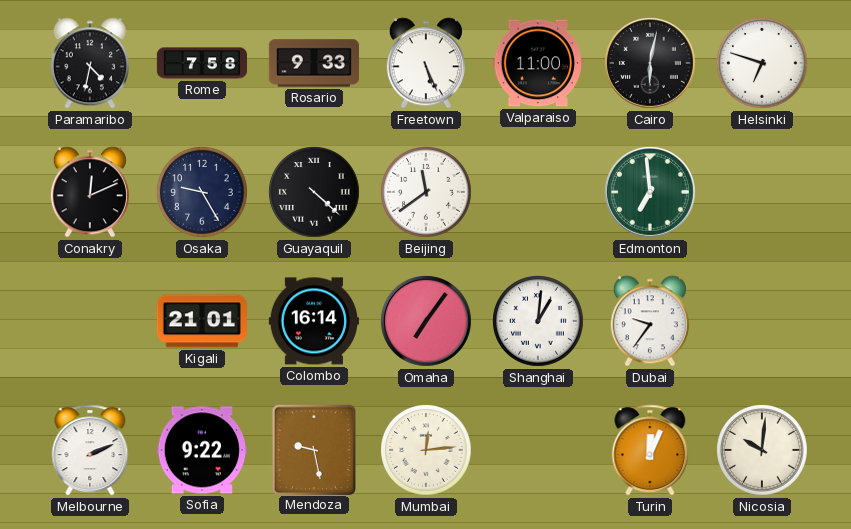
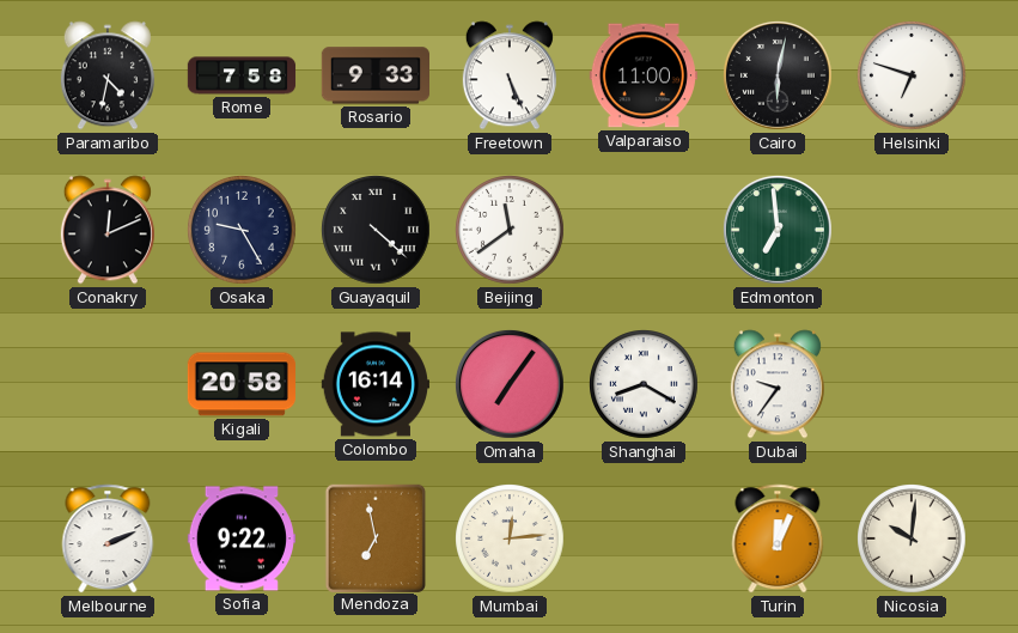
Kigali: 21:01 -> 20:58 (240, 384)
Shanghai: 1:01 -> 8:20 (645, 385)
Mendoza: 9:28 -> 6:58 (374, 537)
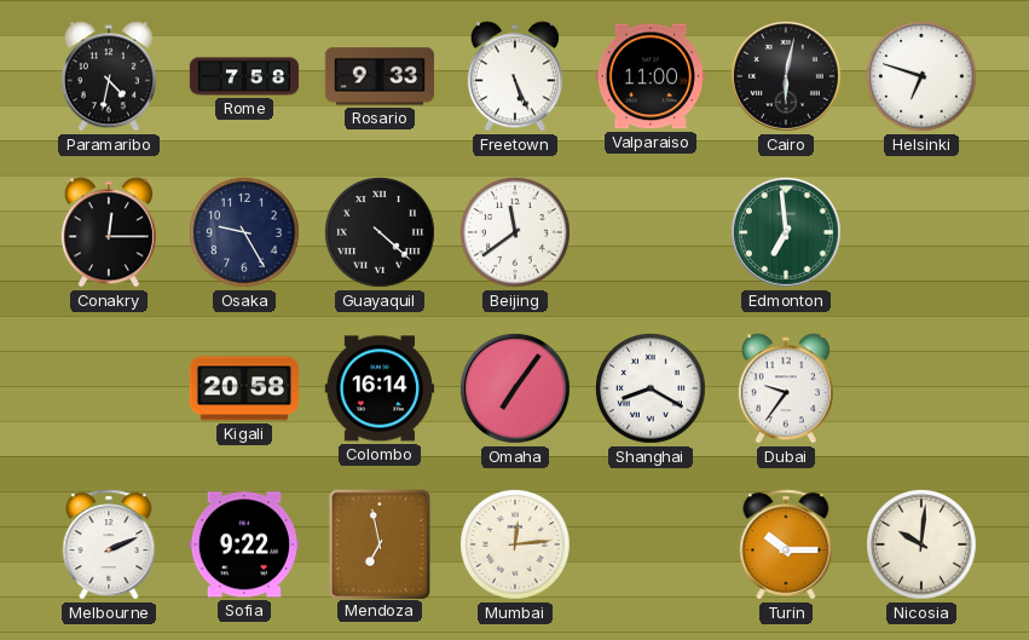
Conakry: 12:11 -> 12:15 (109, 232)
Turin: 12:04 -> 10:15 (786, 544)
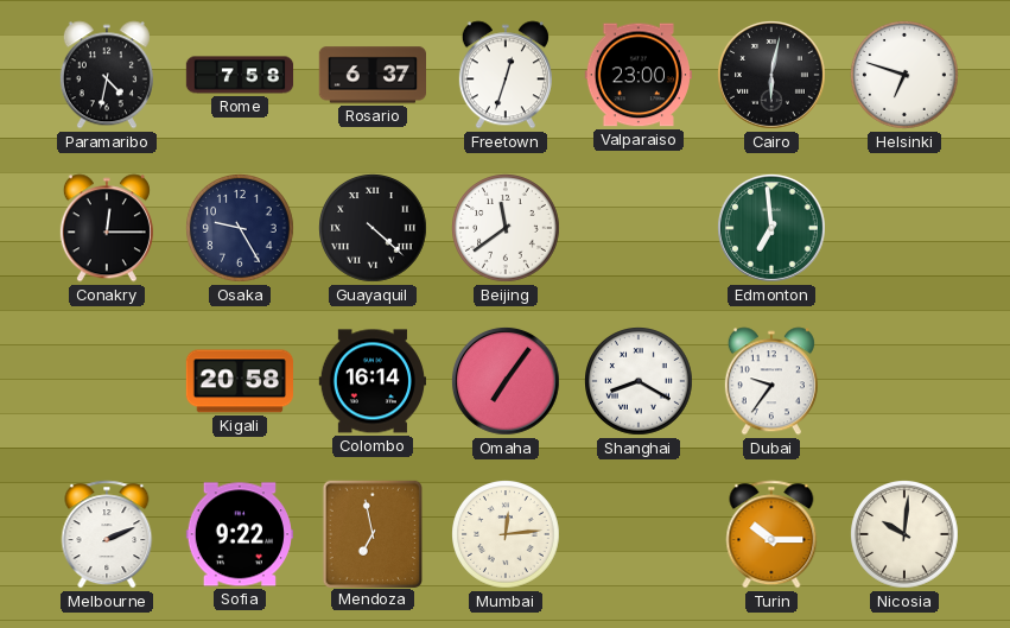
Rosario: 9:33 -> 6:37 (371, 75)
Freetown: 5:26 -> 12:33 (506, 75)
Valparaiso: 11:00 -> 23:00 (639, 75)
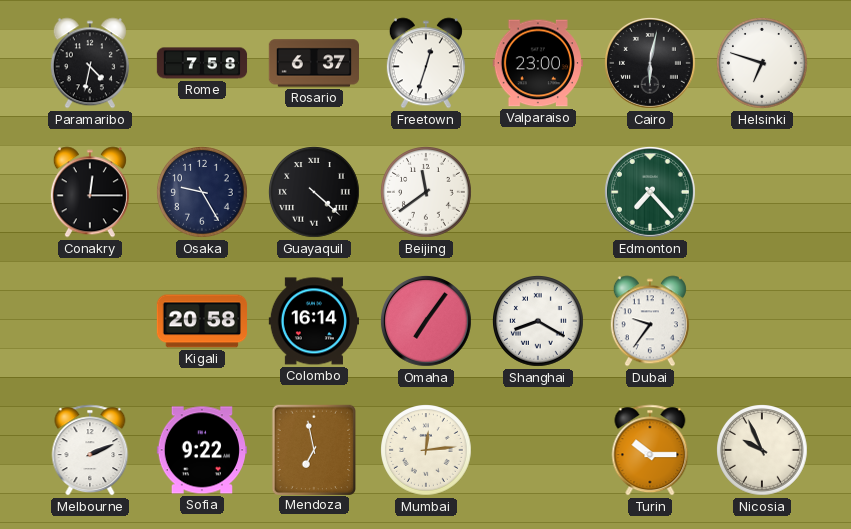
Edmonton: 6:59 -> 7:23 (651, 193)
Nicosia: 10:01 -> 9:56 (763, 451)
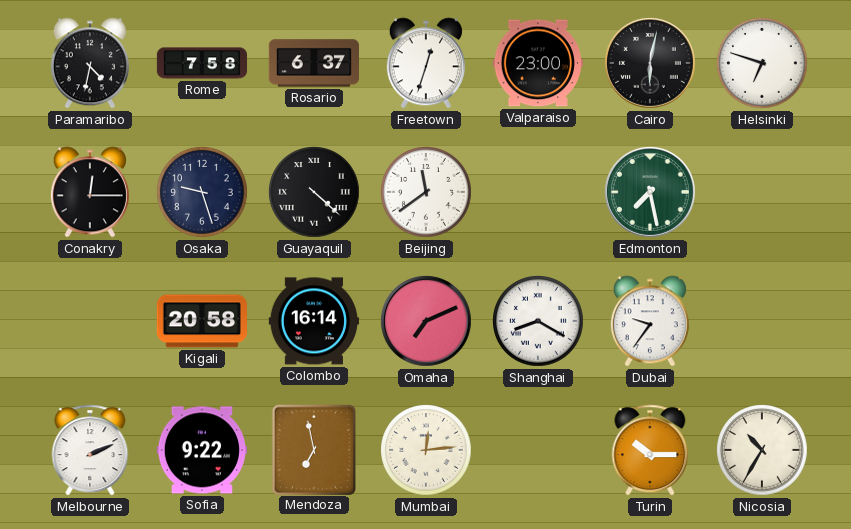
Osaka: 9:25 -> 9:27 (203, 193)
Edmonton: 7:23 -> 7:28 (651, 193)
Omaha: 7:06 -> 7:11 (427, 322)
Nicosia: 9:56 -> 10:35 (763, 451)
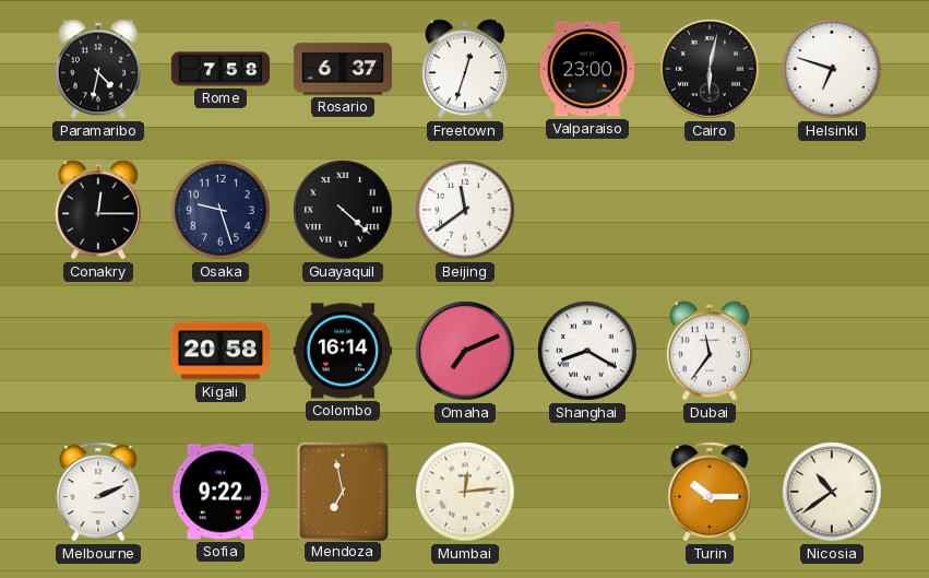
Edmonton: 7:28 -> none (651, 193)
Dubai: 9:36 -> 11:36 (710, 351)
Nicosia: 10:35 -> 10:39 (833, 493)
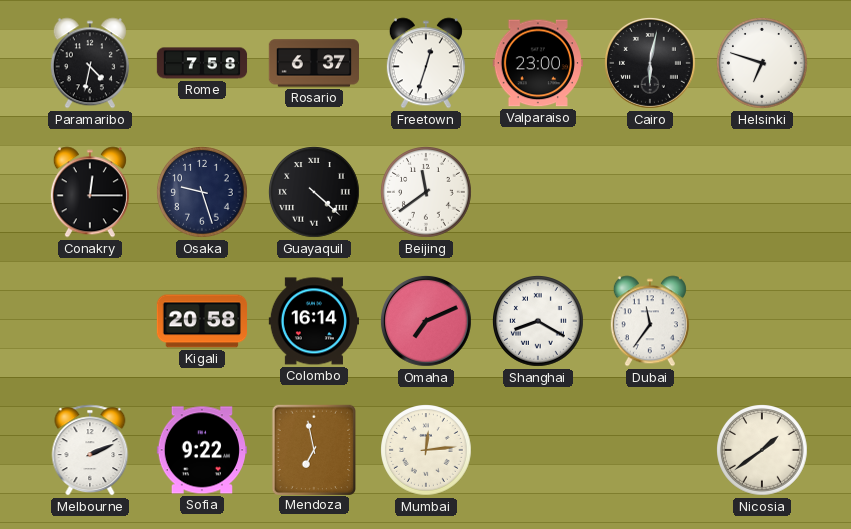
Turin: 10:15 -> none (710, 492)
Nicosia: 10:39 -> 1:39 (763, 451)
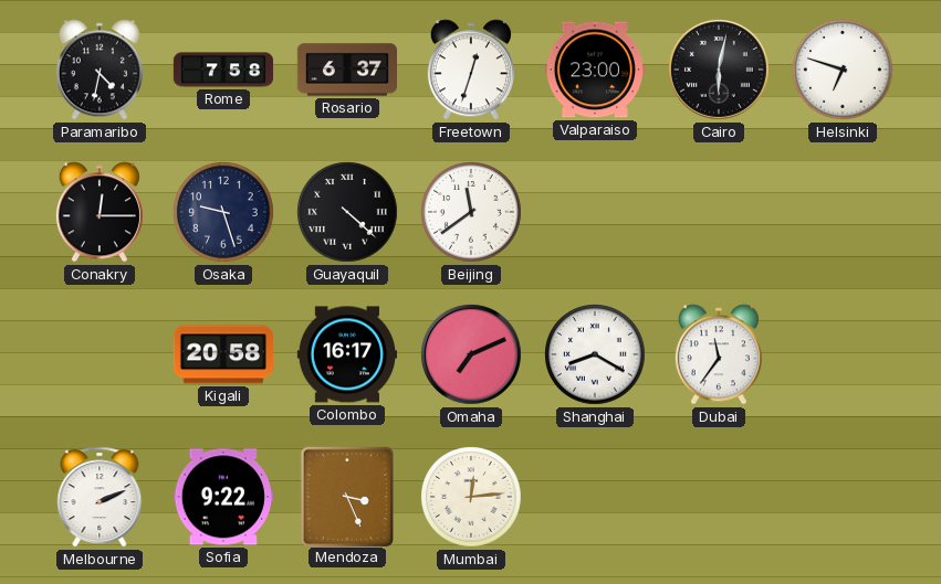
Colombo: 16:14 -> 16:17 (346, 354)
Mendoza: 6:58 -> 3:26 (346, 496)
Nicosia: 1:39 -> none (763, 451)
